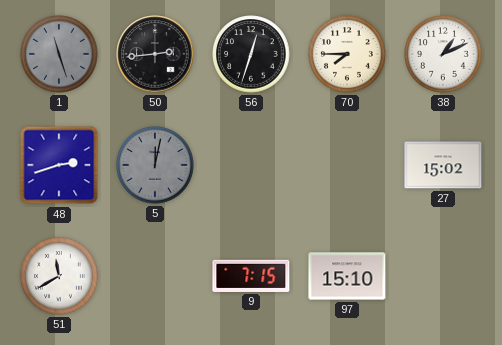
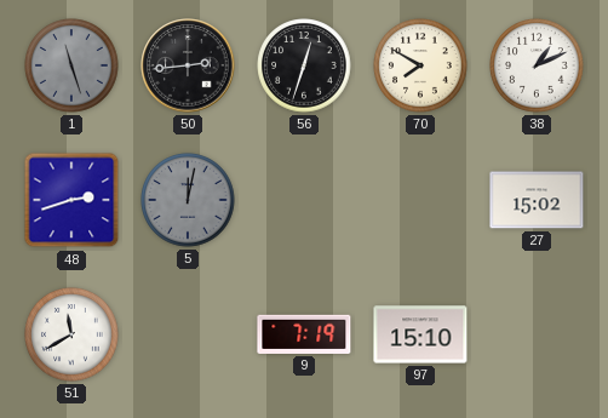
70: 7:45 -> 7:50 (420, 65)
9: 7:15 -> 7:19 (304, 334)
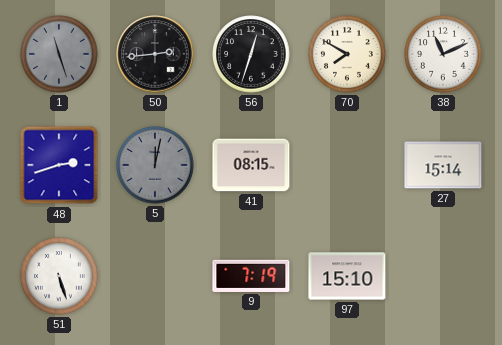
38: 1:11 -> 11:11 (443, 54)
41: none -> 08:15 (251, 165)
27: 15:02 -> 15:14 (443, 165)
51: 11:40 -> 5:27 (59, 276)
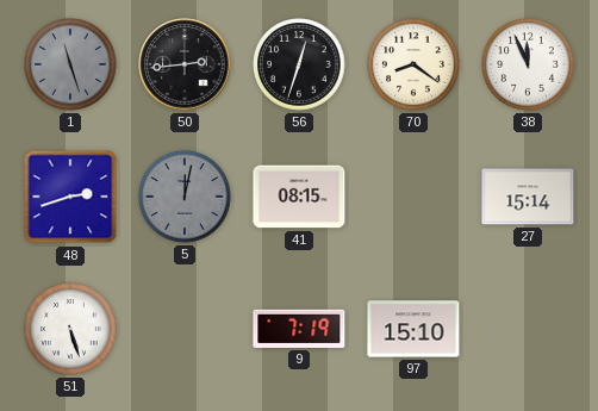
70: 7:50 -> 8:21 (413, 64)
38: 11:11 -> 11:56 (528, 64)
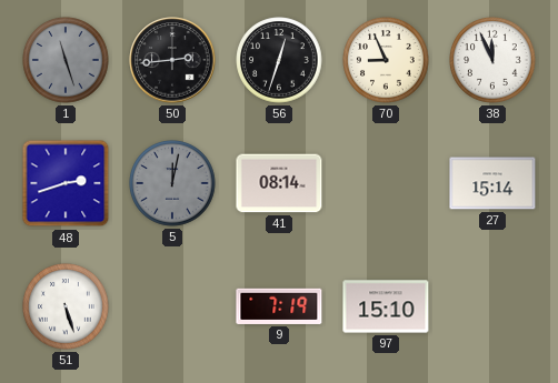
70: 8:21 -> 8:56 (386, 60)
41: 08:15 -> 08:14 (279, 183)
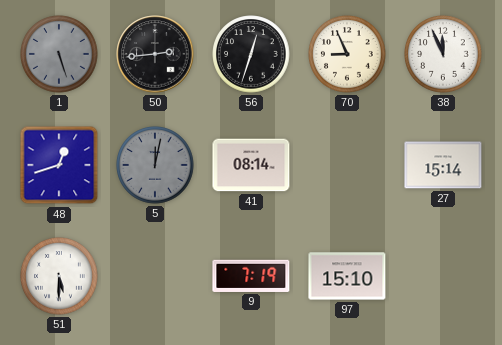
1: 11:27 -> 5:27 (59, 54)
48: 2:42 -> 12:42 (59, 165)
51: 5:27 -> 5:30 (59, 276)
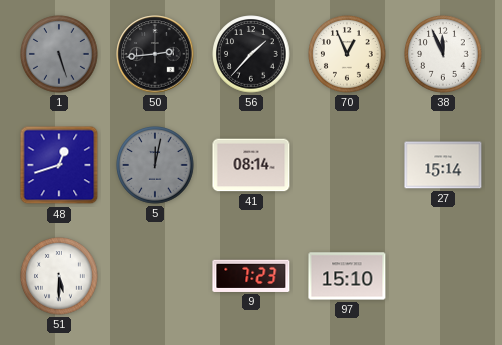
56: 12:33 -> 1:37 (251, 54)
70: 8:56 -> 12:56 (347, 54)
9: 7:19 -> 7:23 (251, 276)
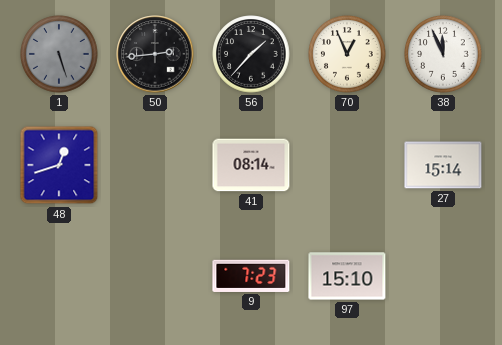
5: 12:02 -> none (155, 165)
51: 5:30 -> none (59, 276)
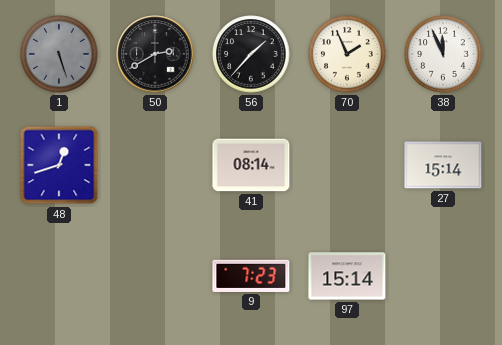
50: 2:44 -> 2:40 (155, 54)
70: 12:56 -> 1:56 (347, 54)
97: 15:10 -> 15:14 (347, 276)
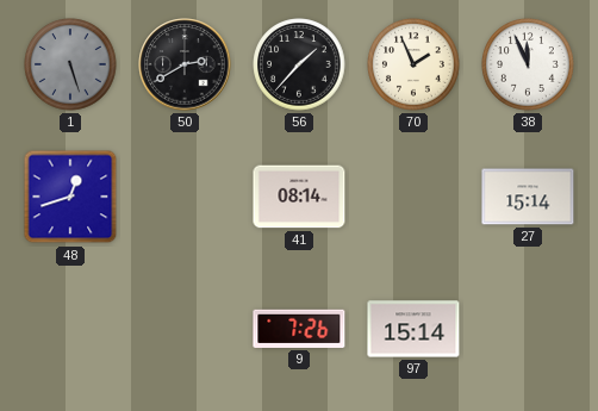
9: 7:23 -> 7:26 (299, 329)
